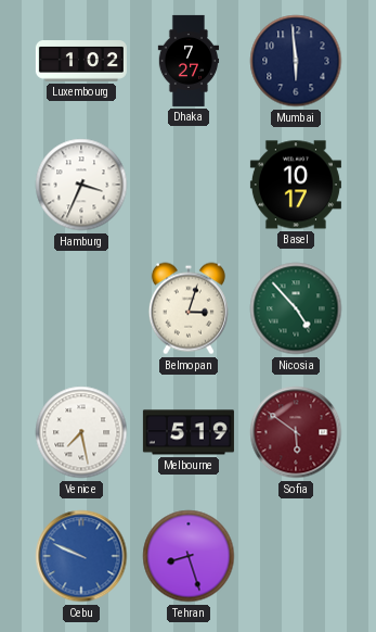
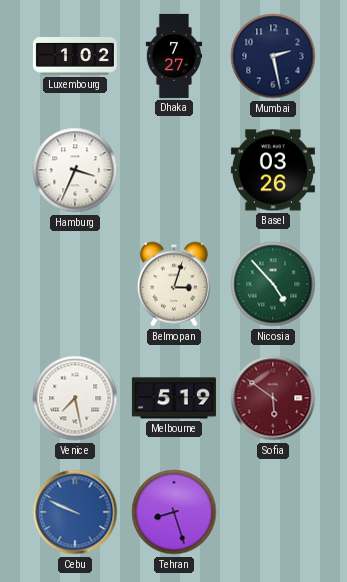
Mumbai: 5:59 -> 2:28 (273, 56)
Basel: 10:17 -> 03:26 (273, 170)
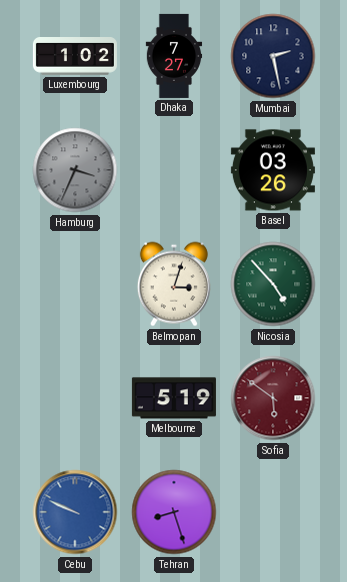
Hamburg dial: white -> grey (75, 170)
Venice: 7:28 -> none (75, 398)
